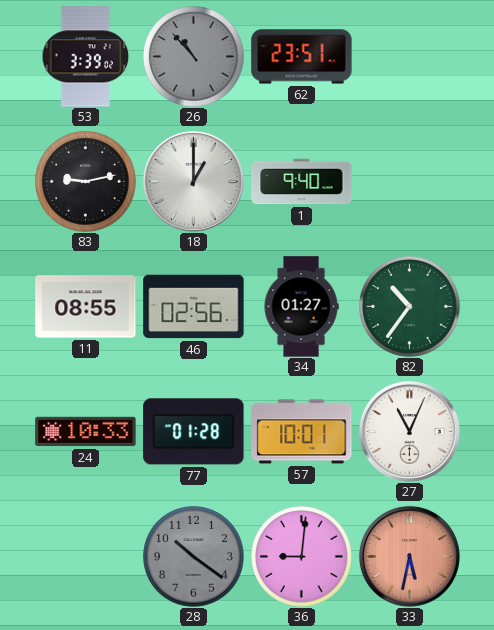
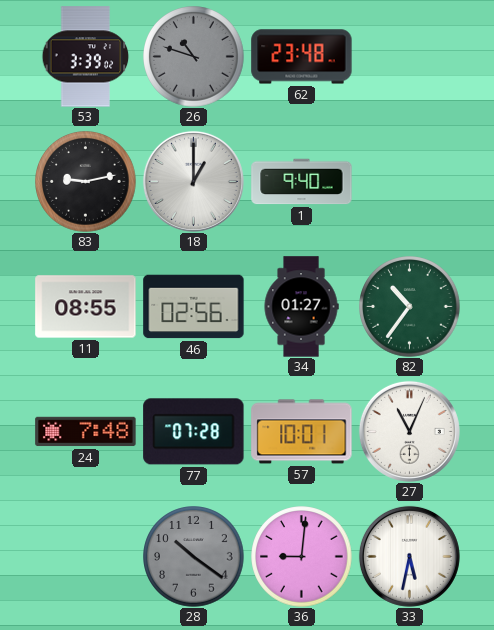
26: 10:53 -> 10:48 (194, 57)
62: 23:51 -> 23:48 (302, 57)
24: 10:33 -> 7:48 (86, 432)
77: 01:28 -> 07:28 (194, 432)
33 dial: salmon -> white (409, 556)
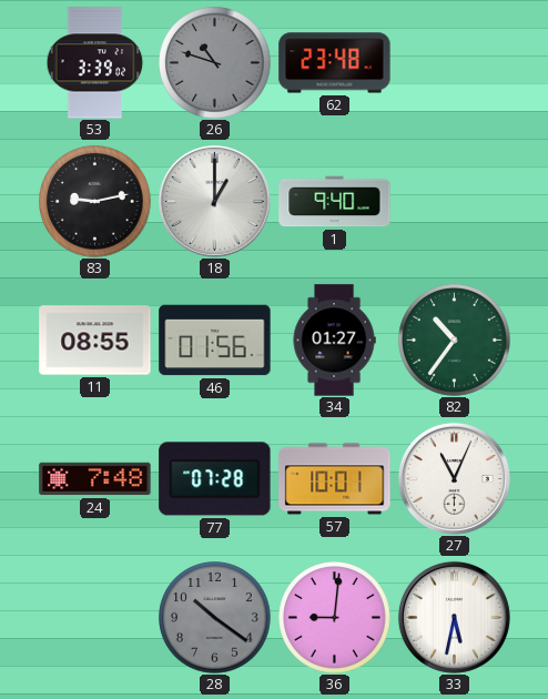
46: 02:56 -> 01:56 (215, 341)
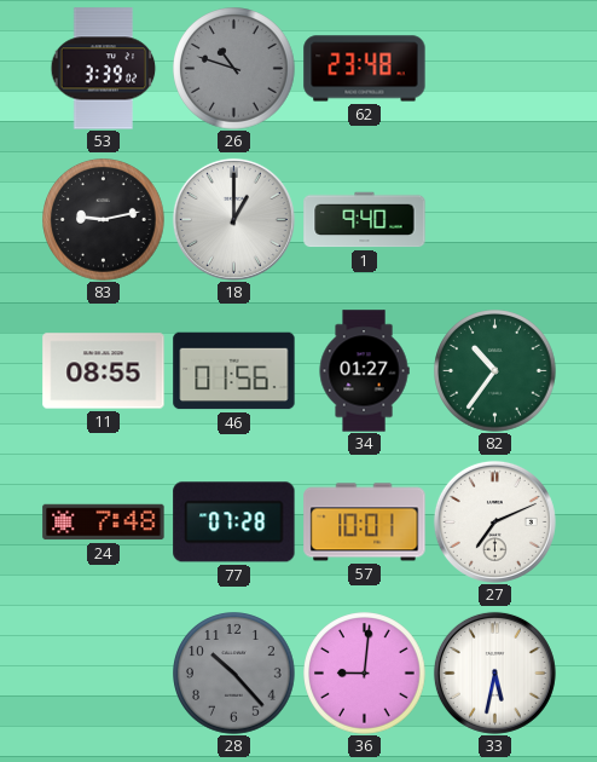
27: 11:04 -> 7:11 (494, 521)
28: 10:21 -> 10:23 (234, 674)
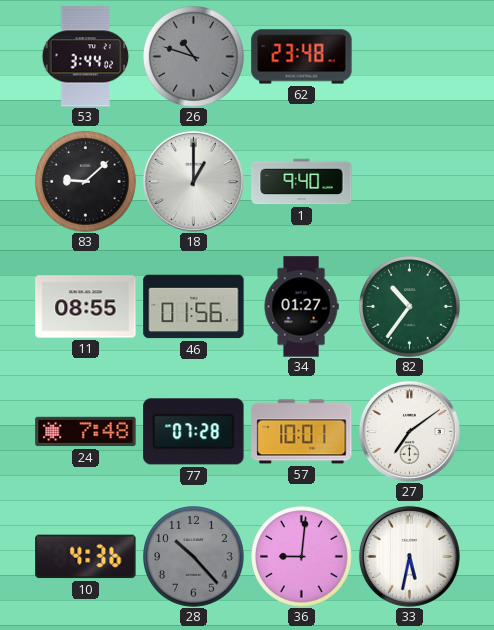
53: 3:39 -> 3:44 (86, 57)
83: 9:13 -> 9:08 (86, 182)
27: 7:11 -> 7:09 (409, 431)
10: none -> 4:36 (86, 557)
